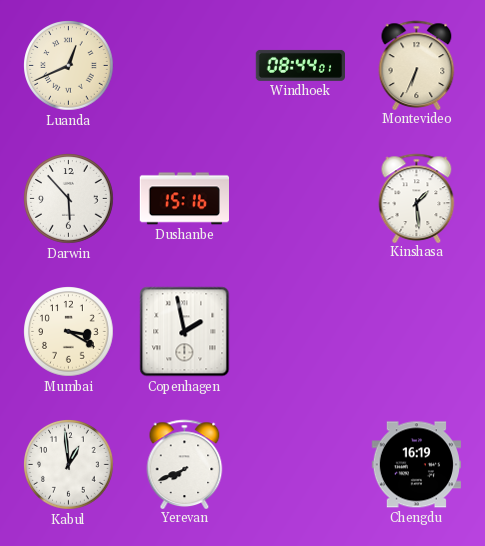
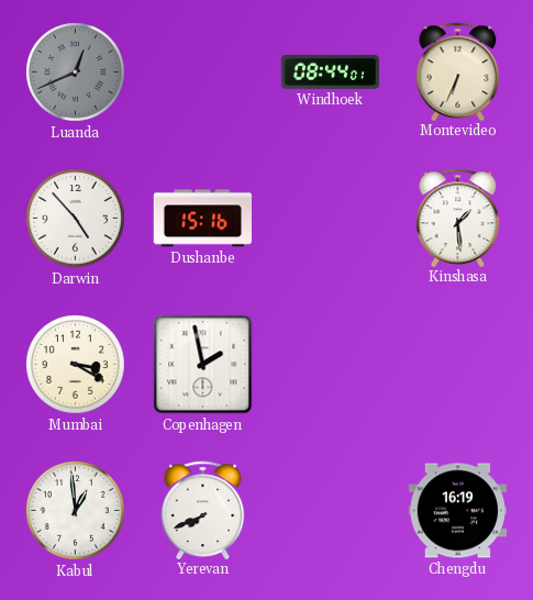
Luanda dial: cream -> grey (76, 73)
Darwin: 5:53 -> 4:53 (76, 219)
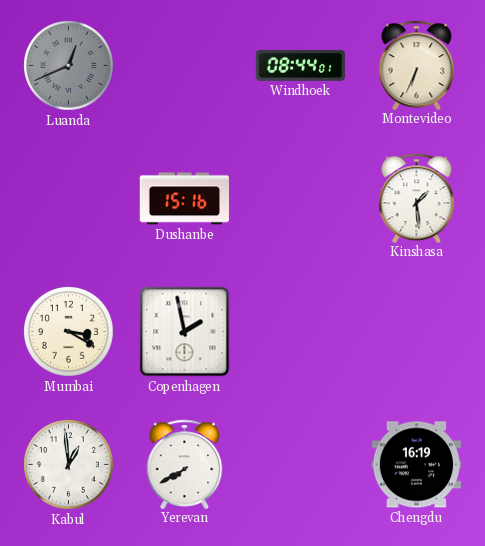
Darwin: 4:53 -> none (76, 219)
Yerevan: 7:41 -> 7:40 (185, 464)
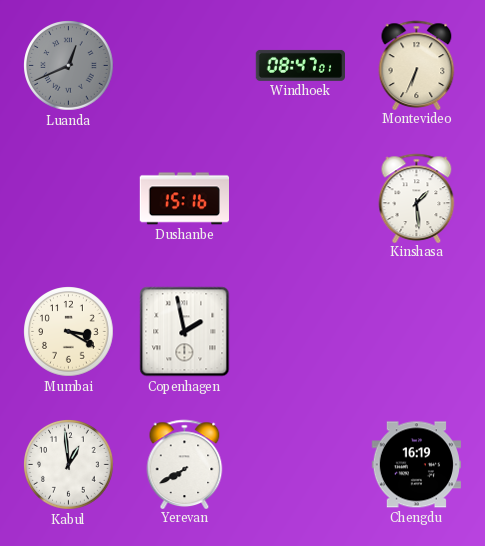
Windhoek: 08:44 -> 08:47 (300, 65)
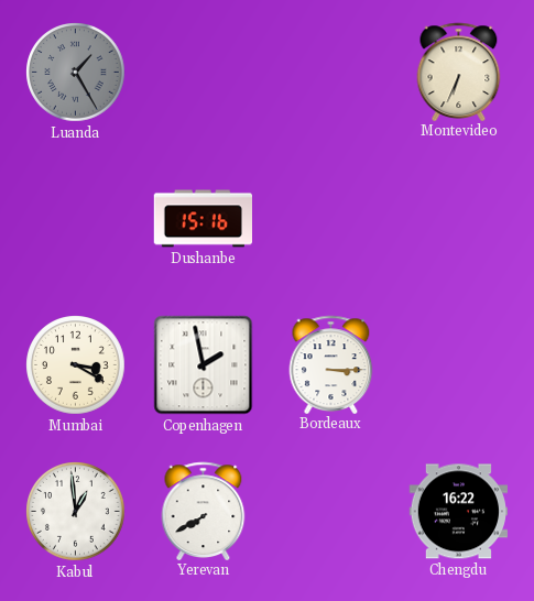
Luanda: 12:41 -> 1:25 (76, 73)
Windhoek: 08:47 -> none (300, 65)
Kinshasa: 1:29 -> none (417, 198)
Bordeaux: none -> 3:15 (331, 364)
Chengdu: 16:19 -> 16:22 (458, 512)
